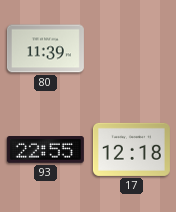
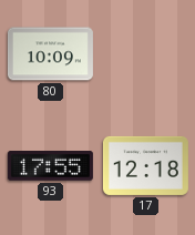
80: 11:39 -> 10:09 (50, 54)
93: 22:55 -> 17:55 (50, 166)
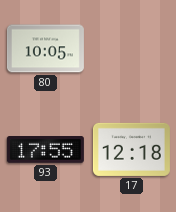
80: 10:09 -> 10:05 (45, 49)
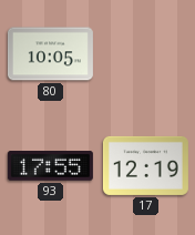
17: 12:18 -> 12:19 (145, 165)
